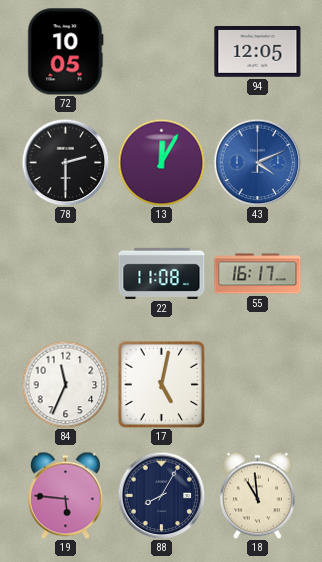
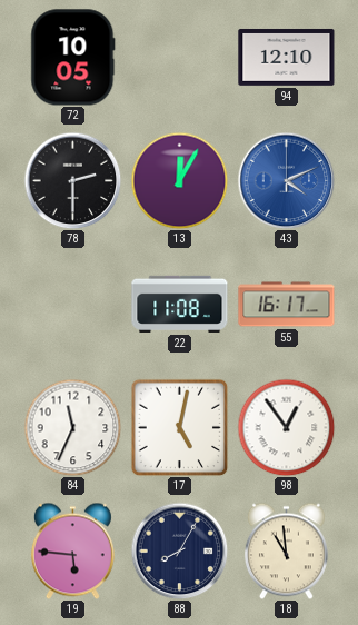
94: 12:05 -> 12:10 (287, 57)
98: none -> 12:54 (286, 427)
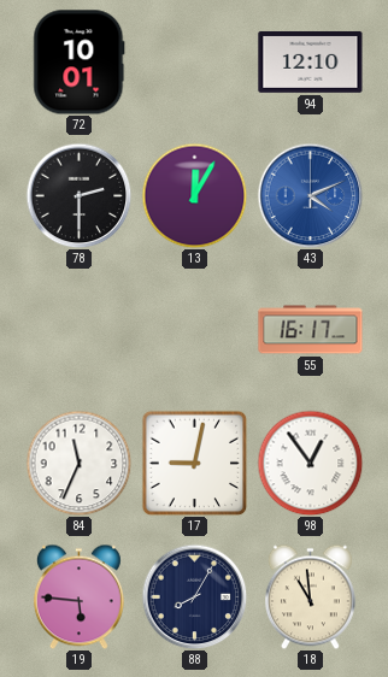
72: 10:05 -> 10:01 (80, 63)
22: 11:08 -> none (180, 304)
17: 5:02 -> 9:02 (194, 463)
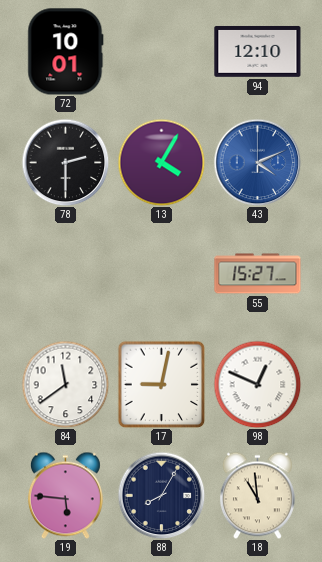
13: 12:05 -> 4:05 (161, 162)
55: 16:17 -> 15:27 (258, 274)
84: 11:34 -> 11:39 (65, 384)
98: 12:54 -> 12:49 (257, 384)
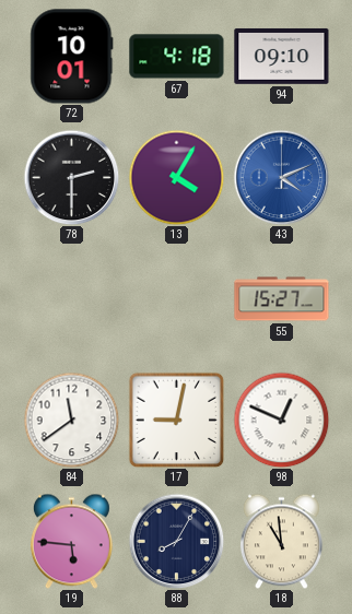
67: none -> 4:18 (177, 57)
94: 12:10 -> 09:10 (282, 56)
